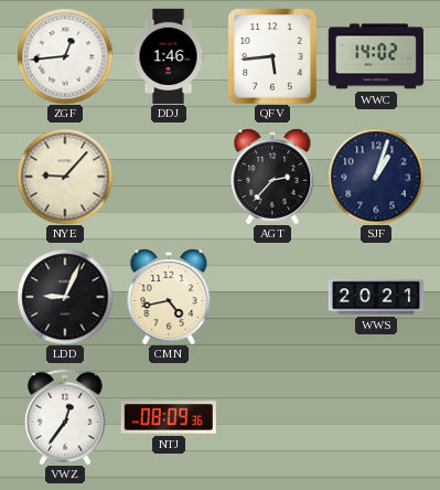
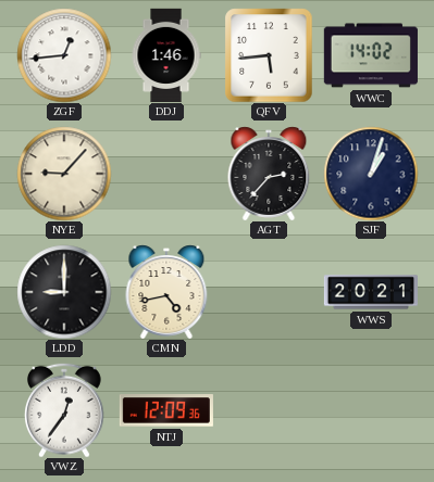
LDD: 9:04 -> 9:00 (64, 292)
NTJ: 08:09 -> 12:09 (166, 410)
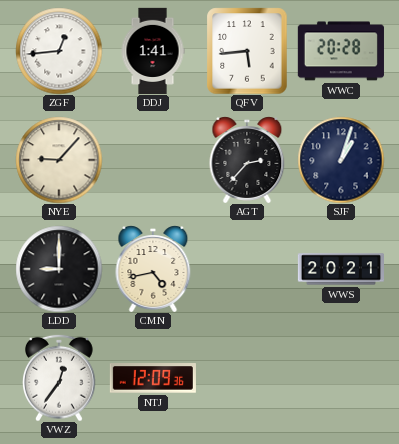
DDJ: 1:46 -> 1:41 (153, 50)
WWC: 14:02 -> 20:28 (341, 51)
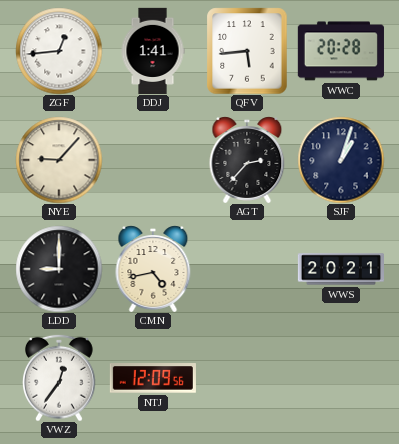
NTJ: 12:09:36 -> 12:09:56 (153, 378)
